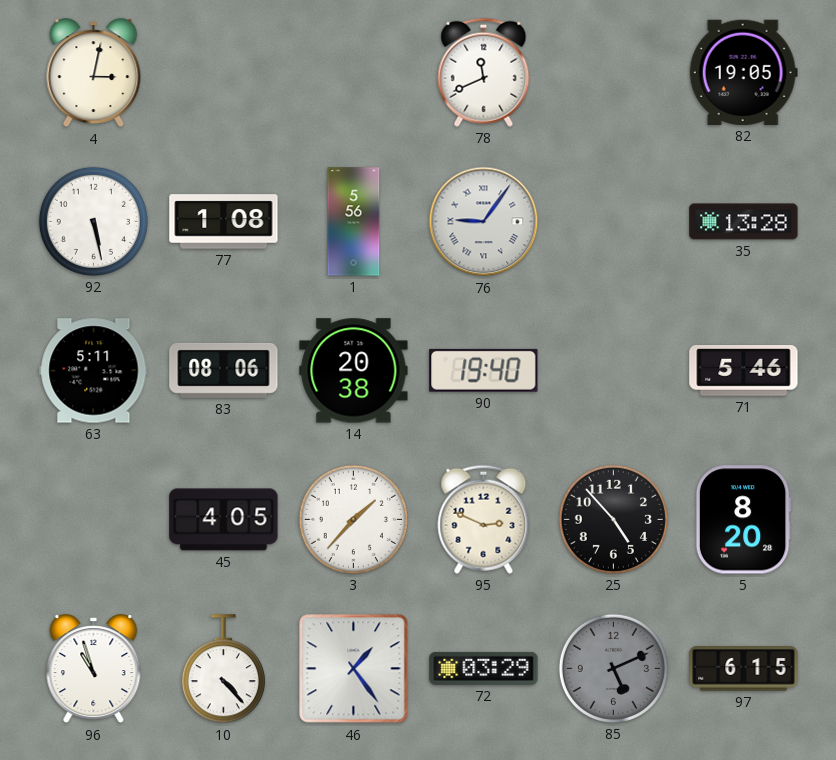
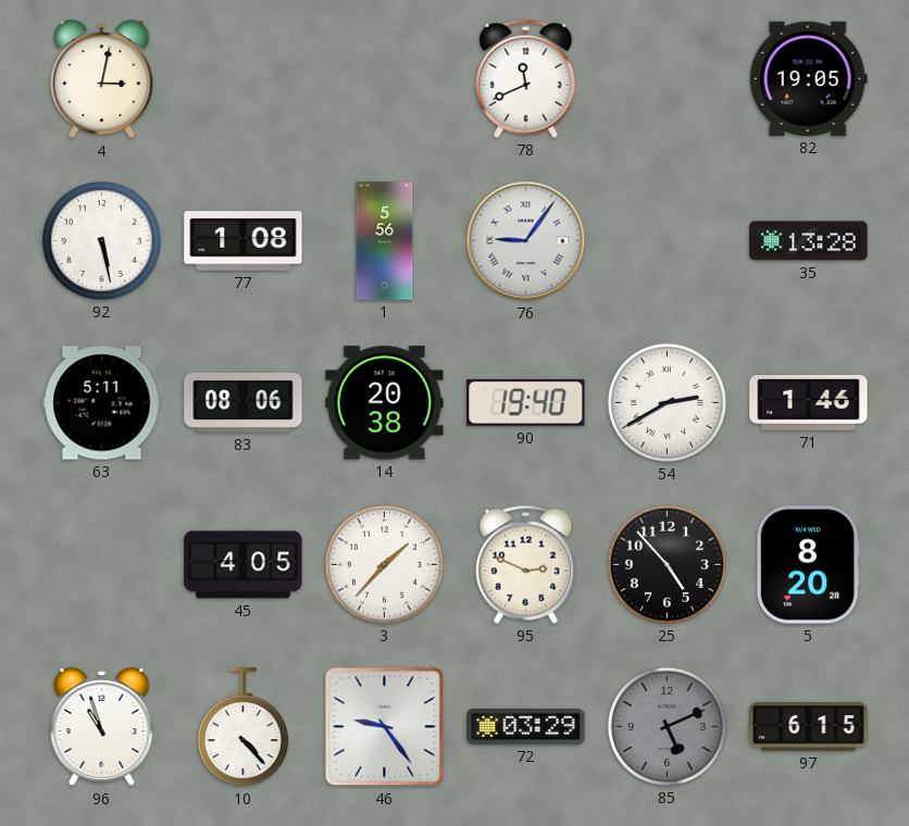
54: none -> 2:40 (667, 402)
71: 5:46 -> 1:46 (809, 403)
46: 1:24 -> 9:24 (385, 727)
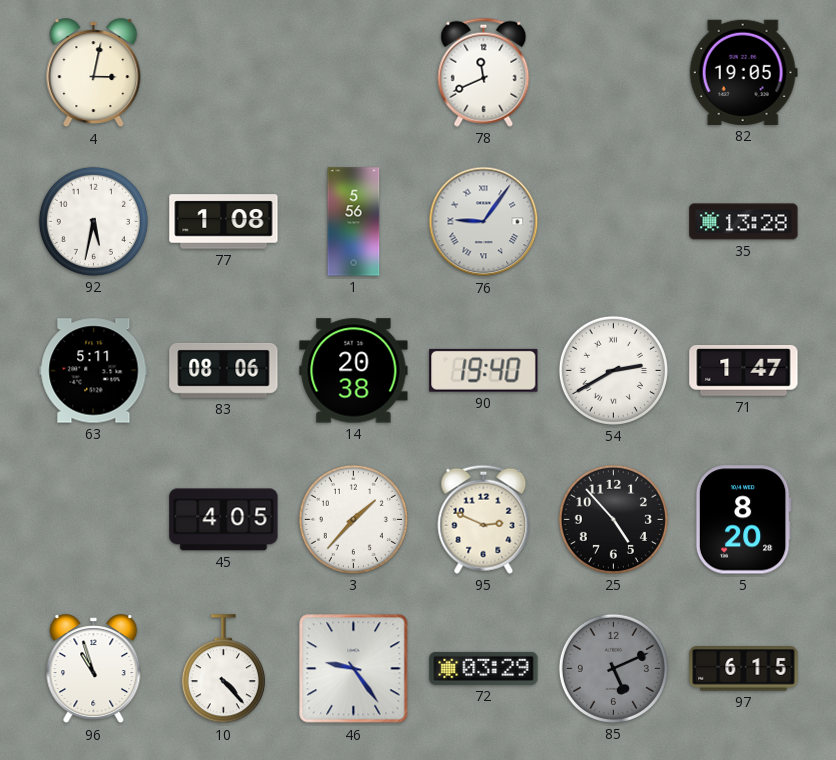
92: 5:28 -> 5:32 (93, 221)
71: 1:46 -> 1:47 (744, 371)
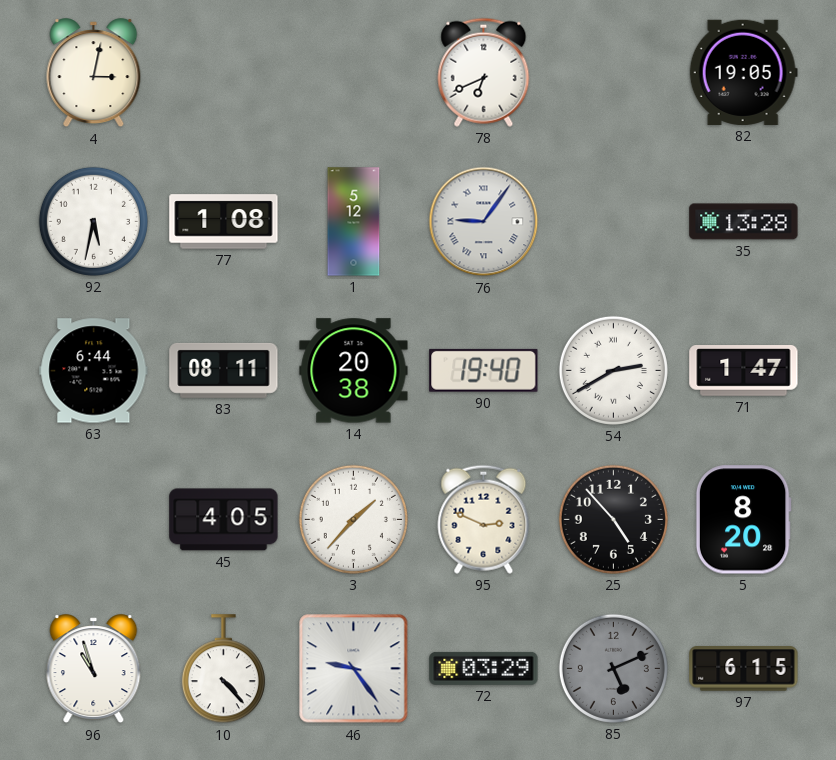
78: 11:41 -> 6:41 (484, 72)
1: 5:56 -> 5:12 (354, 222)
63: 5:11 -> 6:44 (94, 371)
83: 08:06 -> 08:11 (224, 370)
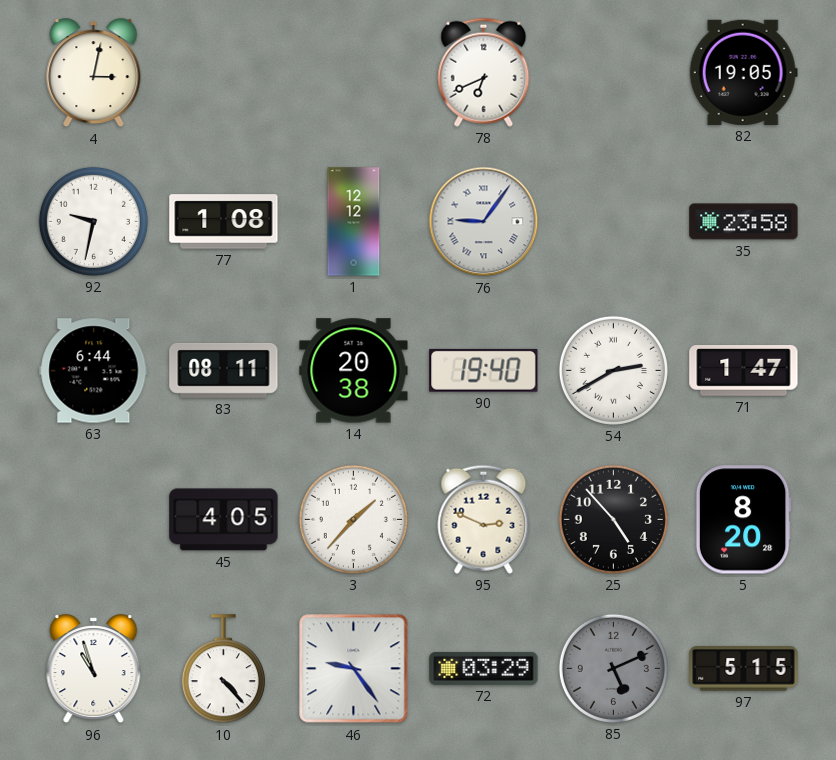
92: 5:32 -> 9:32 (93, 221)
1: 5:12 -> 12:12 (354, 222)
35: 13:28 -> 23:58 (744, 222)
97: 6:15 -> 5:15 (744, 669)
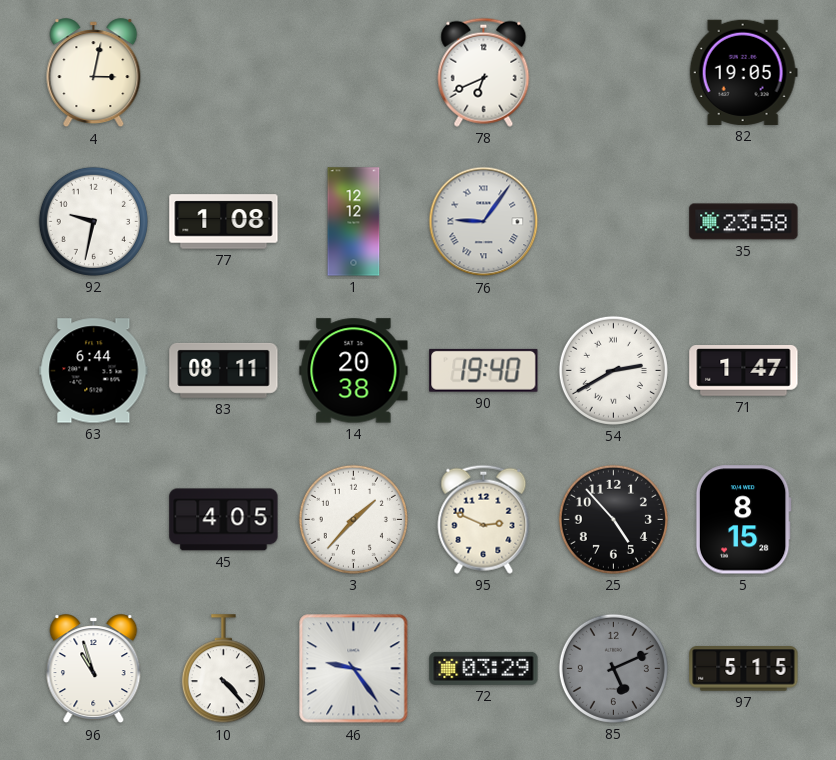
5: 8:20 -> 8:15 (743, 520)
